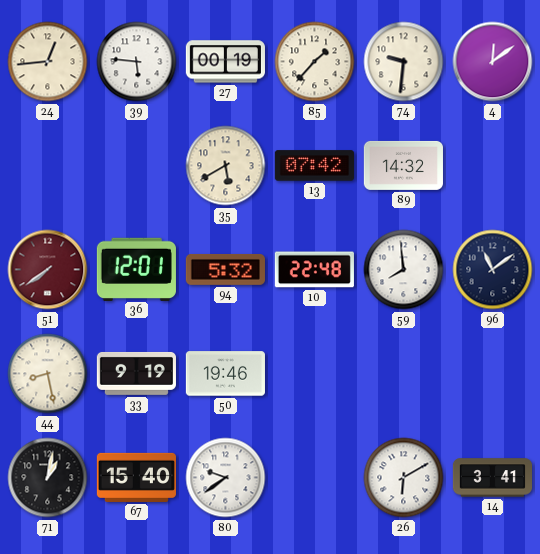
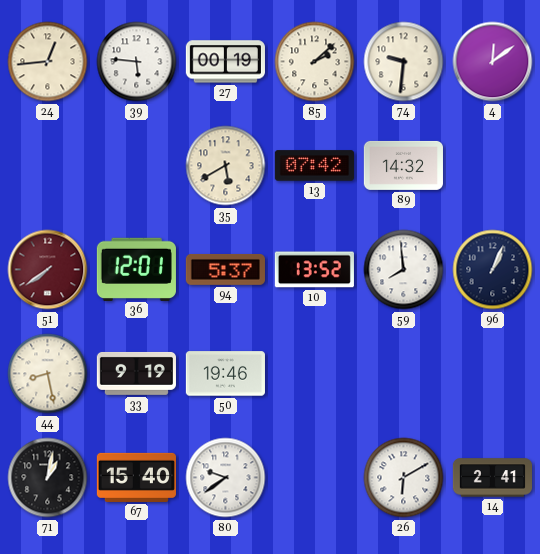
85: 1:37 -> 2:08 (315, 62)
94: 5:32 -> 5:37 (225, 269)
10: 22:48 -> 13:52 (314, 270)
96: 11:09 -> 1:04 (493, 270)
14: 3:41 -> 2:41 (492, 478)
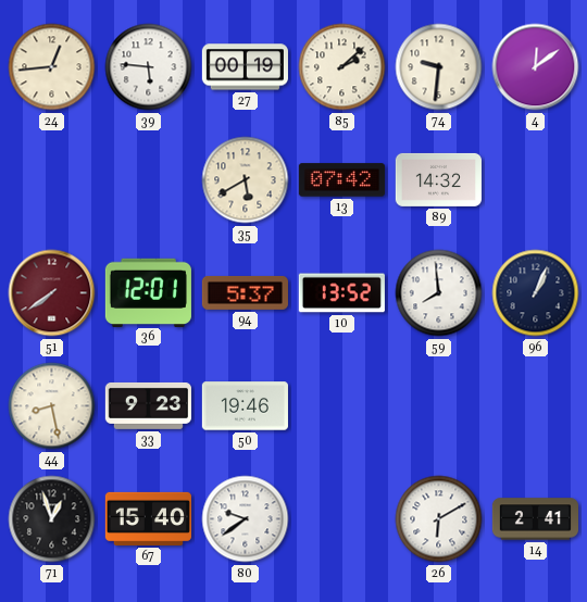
33: 9:19 -> 9:23 (148, 405)
71: 1:02 -> 12:57 (52, 519)
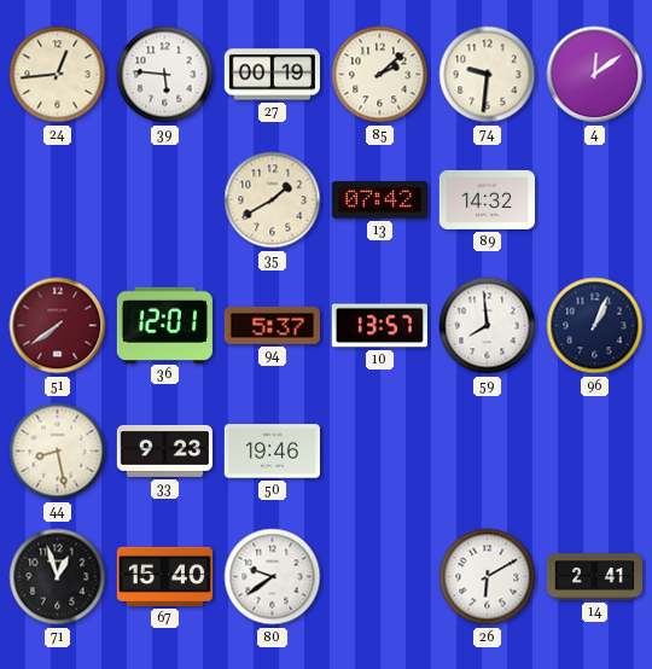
35: 5:40 -> 1:40 (273, 200)
10: 13:52 -> 13:57 (379, 326)
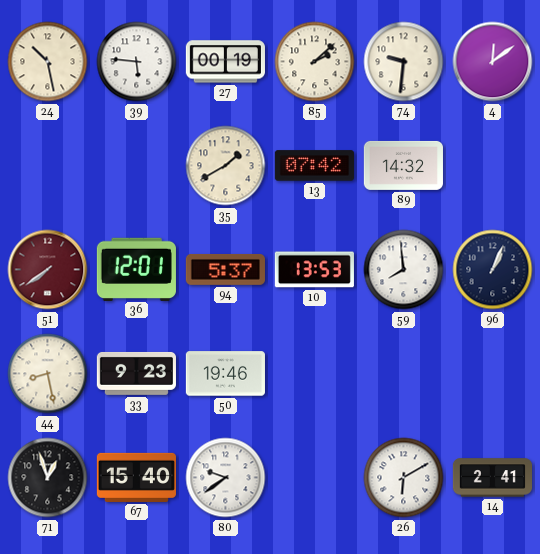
24: 12:44 -> 10:28 (48, 62)
10: 13:57 -> 13:53 (314, 270)
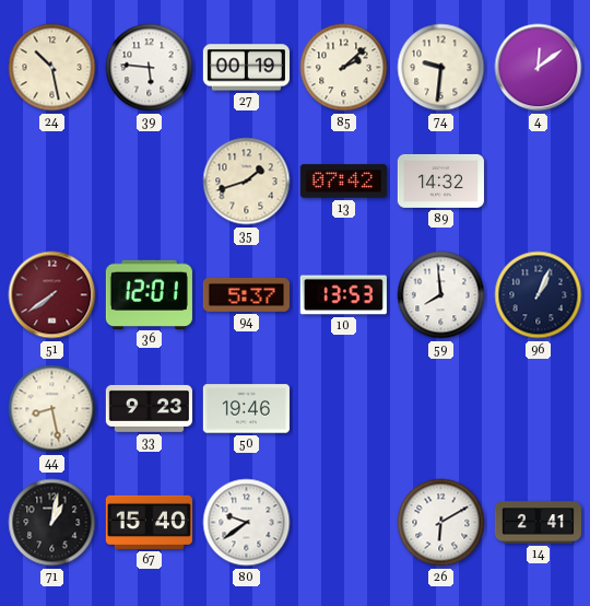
35: 1:40 -> 1:42 (247, 182)
71: 12:57 -> 1:02 (52, 523)
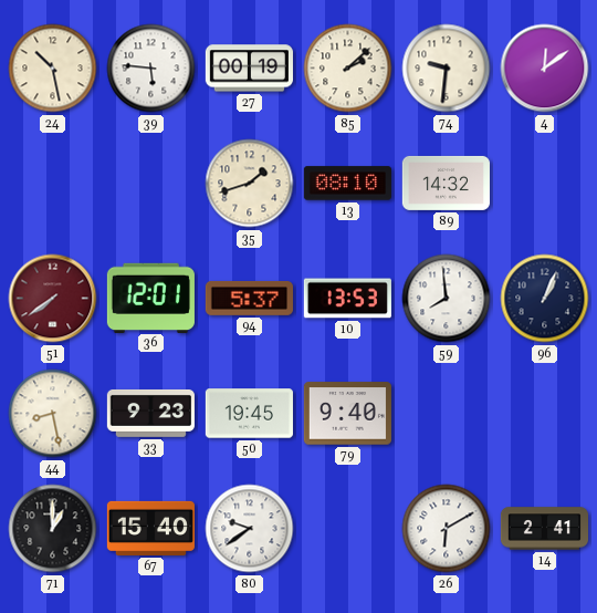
13: 07:42 -> 08:10 (347, 184)
50: 19:46 -> 19:45 (249, 414)
79: none -> 9:40 (347, 414)
71: 1:02 -> 1:00 (53, 529)
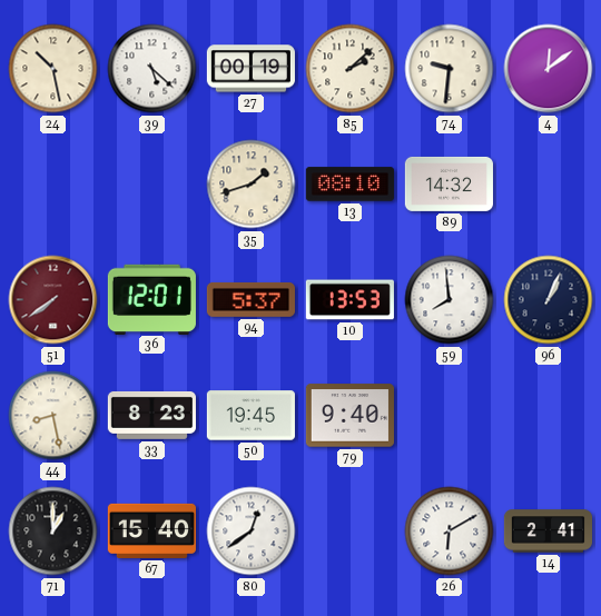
39: 5:46 -> 5:22 (152, 69)
33: 9:23 -> 8:23 (151, 415)
80: 9:39 -> 12:39 (252, 531)
